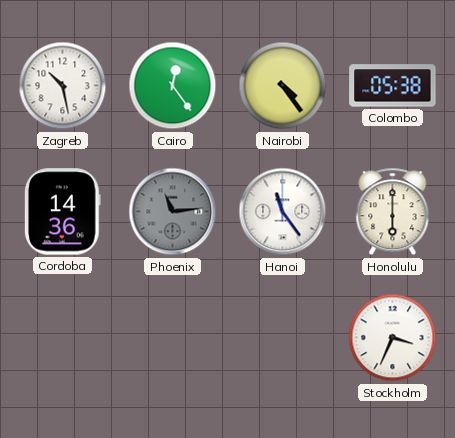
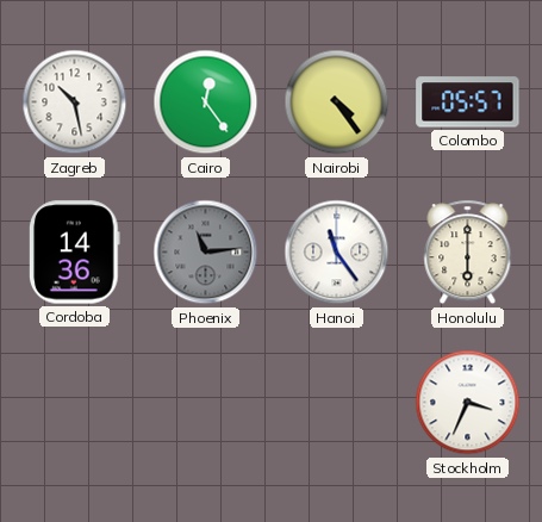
Colombo: 05:38 -> 05:57 (468, 102)
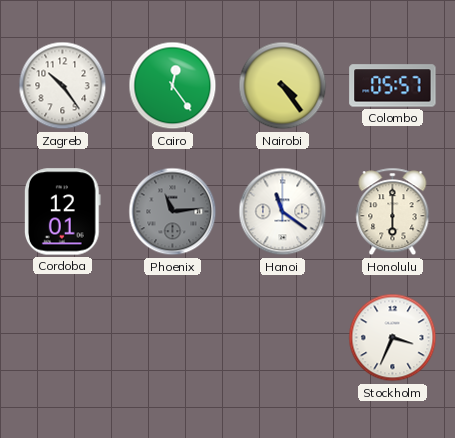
Zagreb: 10:28 -> 10:24 (63, 86)
Cordoba: 14:36 -> 12:01 (62, 212)
Hanoi: 11:24 -> 11:21 (283, 212)
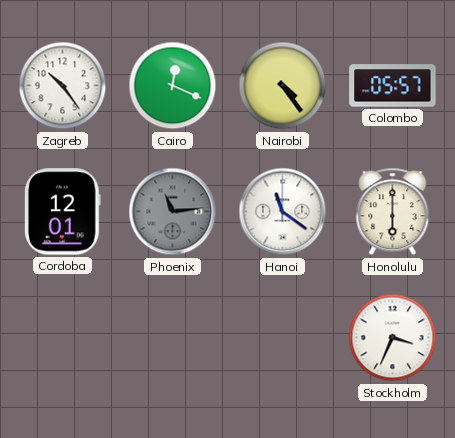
Cairo: 12:24 -> 12:19 (173, 86)
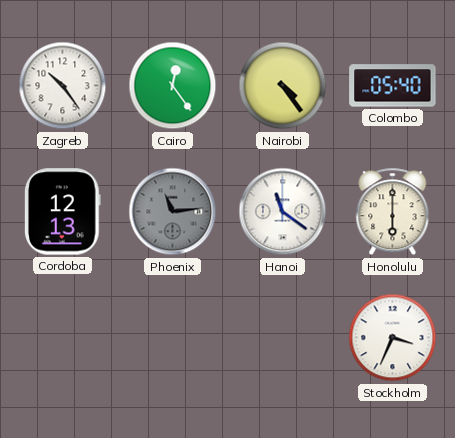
Cairo: 12:19 -> 12:24 (173, 86)
Colombo: 05:57 -> 05:40 (393, 86)
Cordoba: 12:01 -> 12:13 (62, 212)
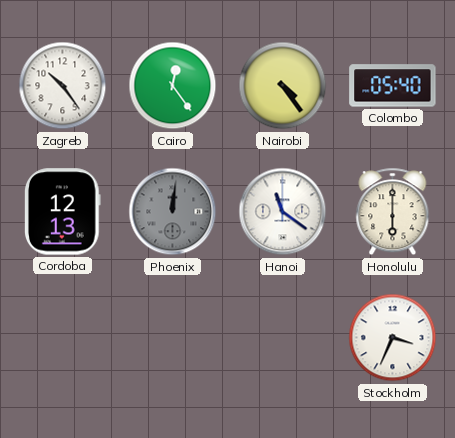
Phoenix: 11:14 -> 12:01 (173, 212)
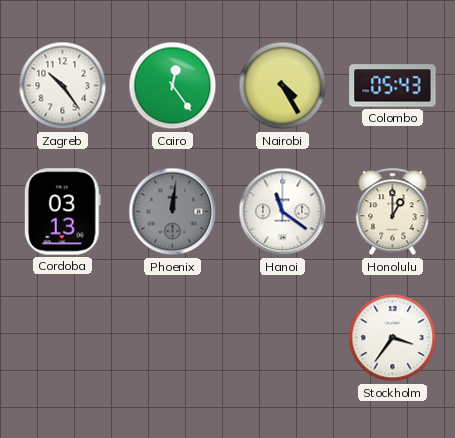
Nairobi: 4:24 -> 4:25 (283, 86)
Colombo: 05:40 -> 05:43 (393, 86)
Cordoba: 12:13 -> 03:13 (62, 212)
Honolulu: 6:00 -> 1:00 (393, 212)
Stockholm: 3:34 -> 3:36 (393, 338)
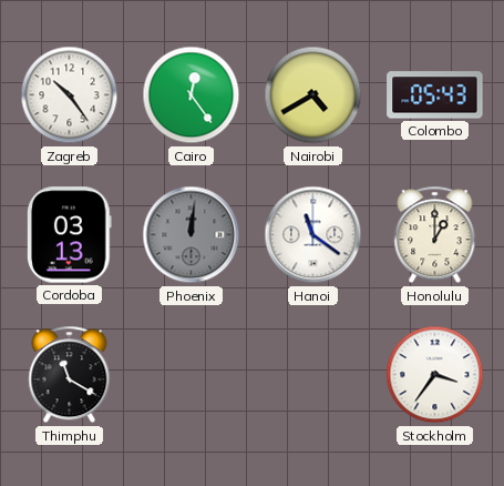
Nairobi: 4:25 -> 4:40 (313, 95)
Thimphu: none -> 11:20 (70, 375)
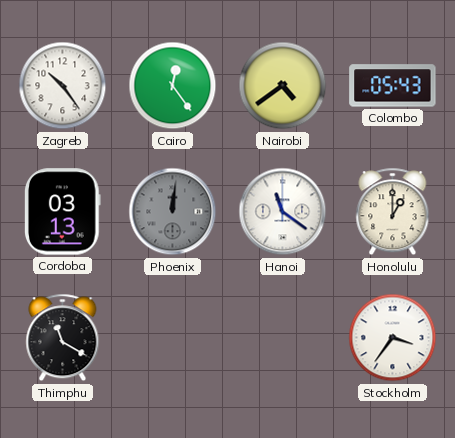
Nairobi: 4:40 -> 4:39 (283, 86)
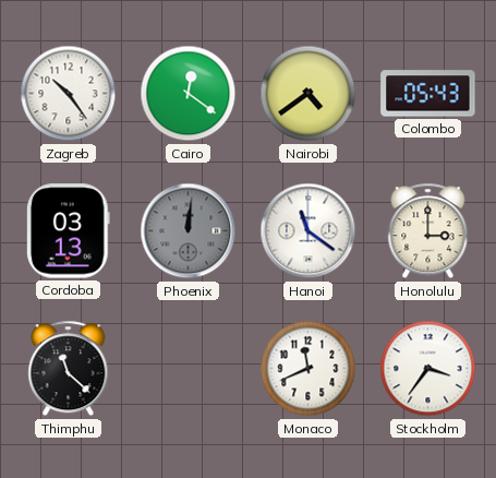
Cairo: 12:24 -> 12:21 (189, 94)
Honolulu: 1:00 -> 3:00 (428, 231)
Thimphu: 11:20 -> 11:22 (69, 369)
Monaco: none -> 11:41 (309, 369)
